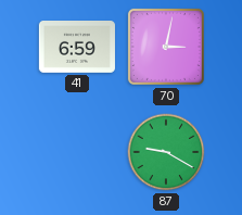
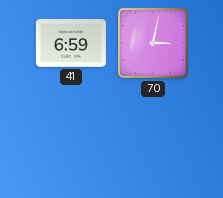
87: 9:20 -> none (166, 152)
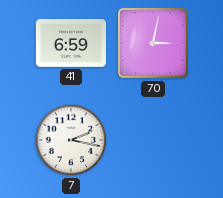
7: none -> 2:17 (71, 140)
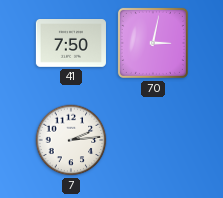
41: 6:59 -> 7:50 (71, 44)
7: 2:17 -> 2:14 (71, 140)
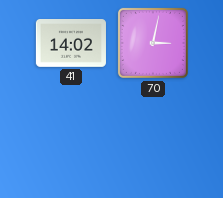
41: 7:50 -> 14:02 (71, 44)
7: 2:14 -> none (71, 140)
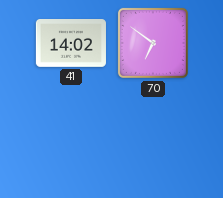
70: 3:02 -> 6:51 (153, 43)
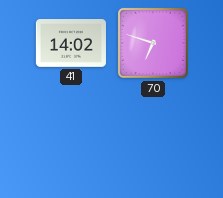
70: 6:51 -> 6:48 (153, 43)
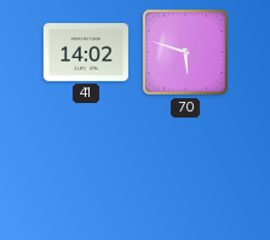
70: 6:48 -> 5:48 (185, 52)
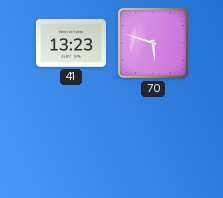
41: 14:02 -> 13:23 (71, 44)
